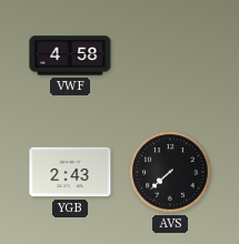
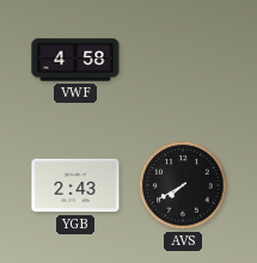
AVS: 7:38 -> 7:40 (183, 185)
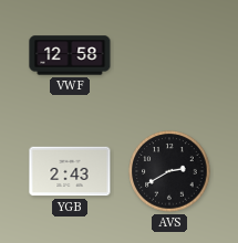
VWF: 4:58 -> 12:58 (70, 55)
AVS: 7:40 -> 2:40 (169, 171)
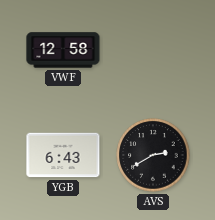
YGB: 2:43 -> 6:43 (63, 155)
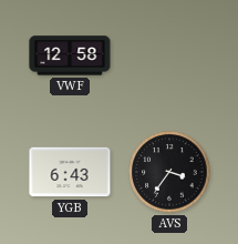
AVS: 2:40 -> 3:36 (169, 172)
